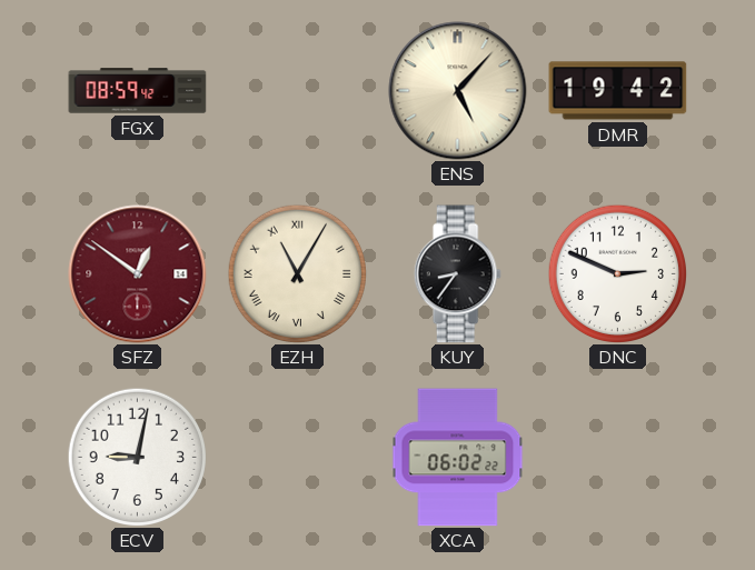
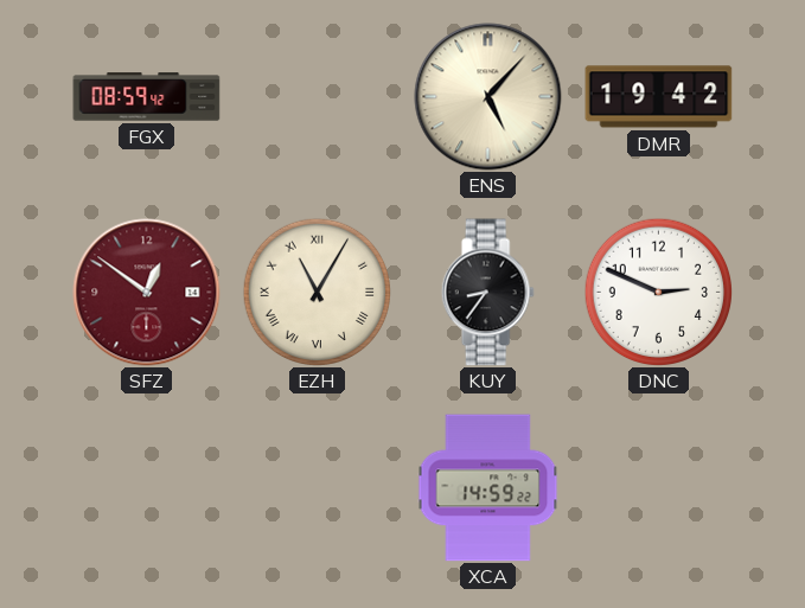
ECV: 9:02 -> none (137, 457)
XCA: 06:02 -> 14:59 (488, 488)
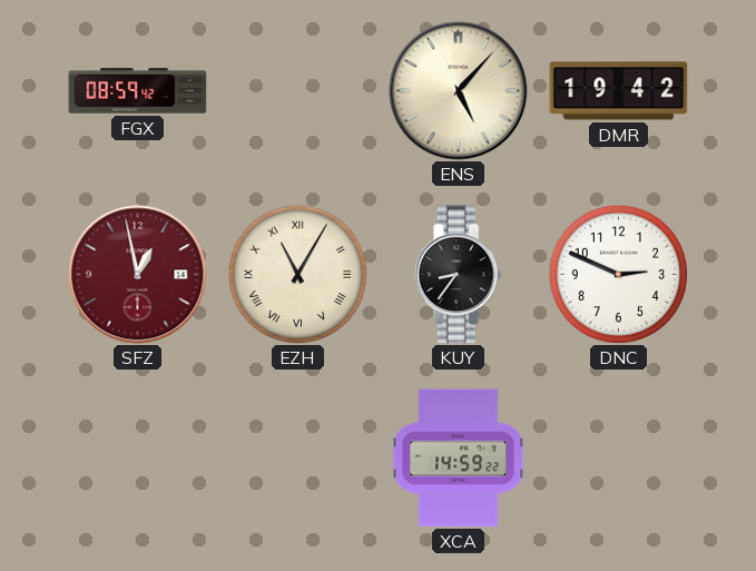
SFZ: 12:51 -> 12:58 (138, 275)
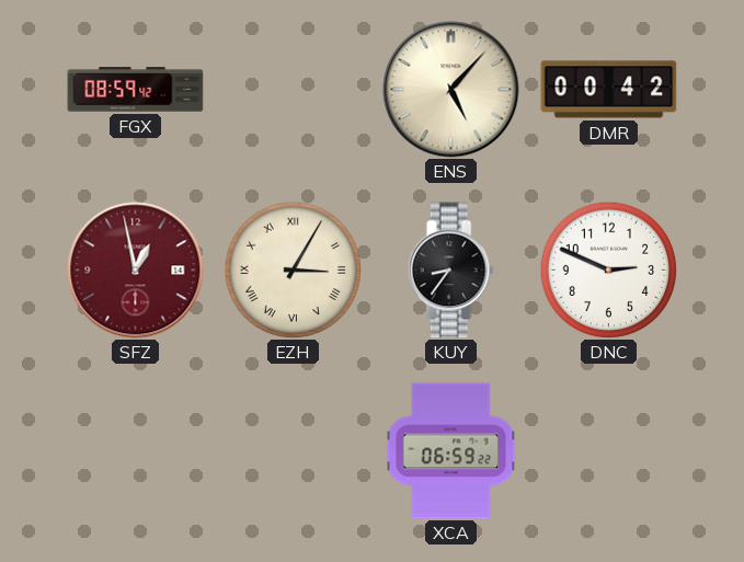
DMR: 19:42 -> 00:42 (609, 90)
EZH: 11:05 -> 3:05 (293, 269)
XCA: 14:59 -> 06:59 (451, 451)
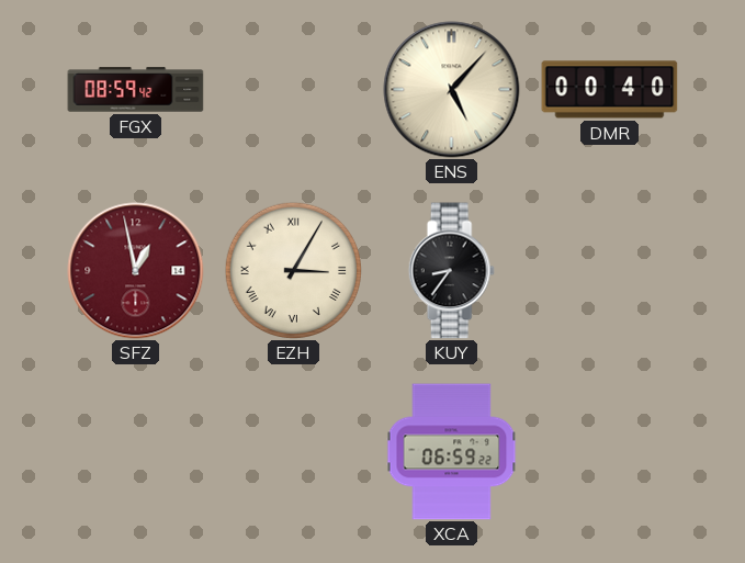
DMR: 00:42 -> 00:40 (610, 90)
DNC: 2:49 -> none (608, 269)
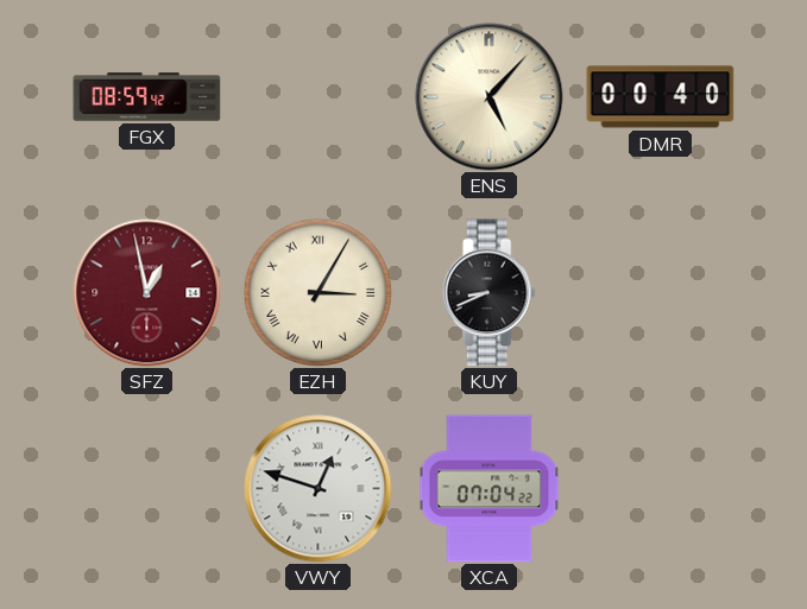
KUY: 8:36 -> 8:41 (488, 293)
VWY: none -> 12:48 (319, 489)
XCA: 06:59 -> 07:04 (490, 489)
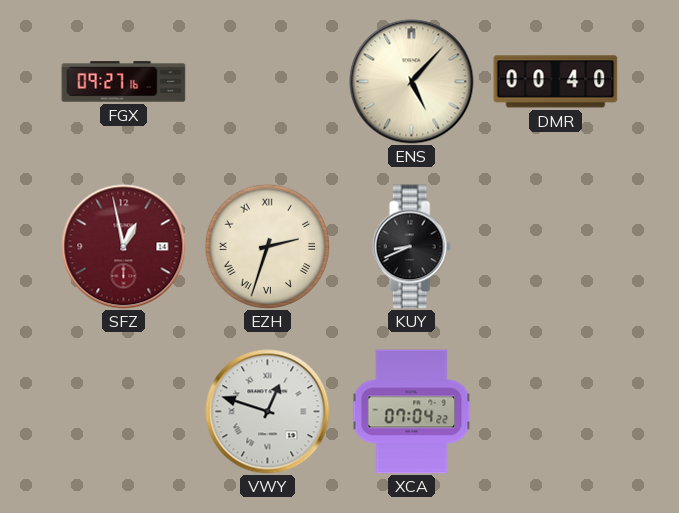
FGX: 08:59 -> 09:27 (124, 82)
EZH: 3:05 -> 2:33 (267, 246)
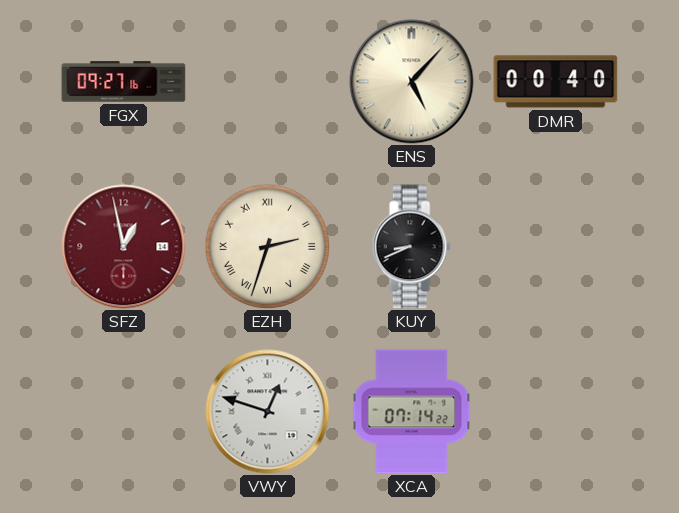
XCA: 07:04 -> 07:14 (412, 412)
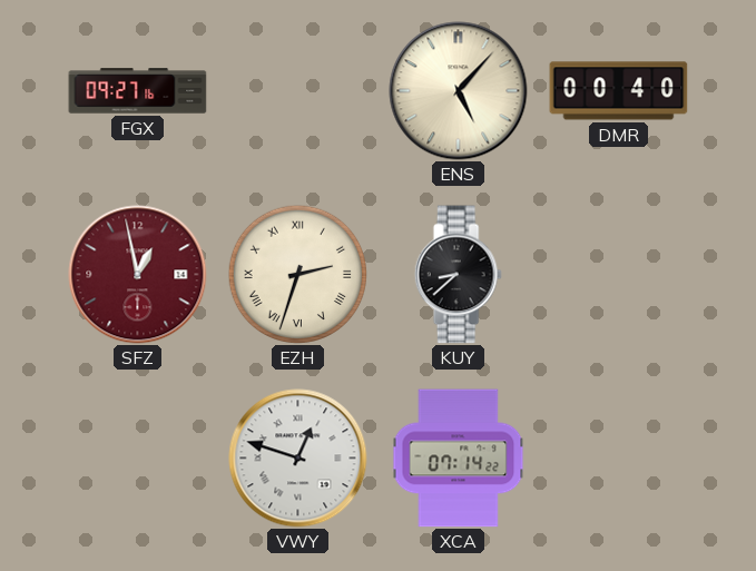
KUY: 8:41 -> 8:38 (458, 275)
